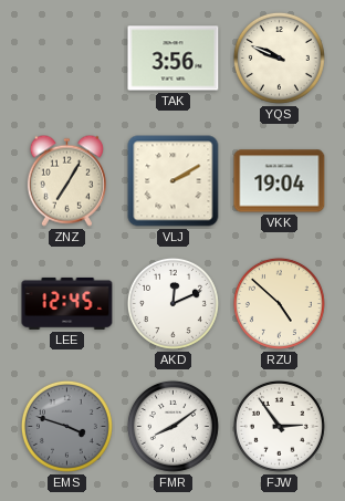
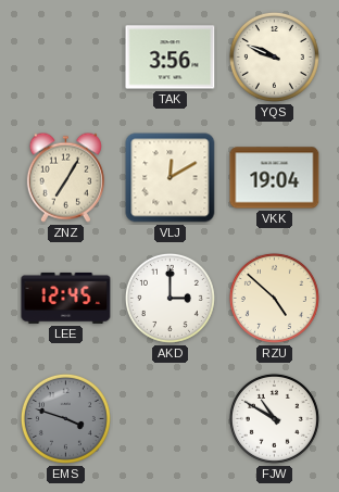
VLJ: 2:10 -> 12:10 (171, 178)
AKD: 12:11 -> 3:00 (169, 298)
FMR: 8:09 -> none (172, 426)
FJW: 2:54 -> 10:50 (274, 418)
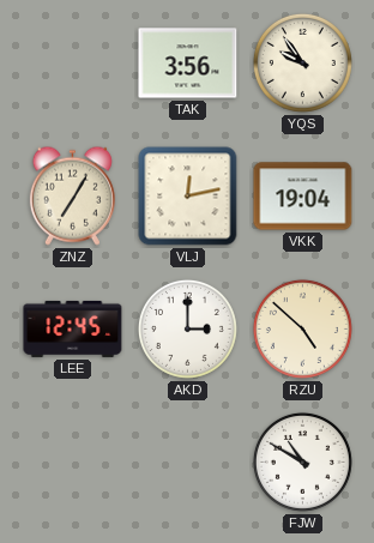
YQS: 9:49 -> 9:54 (302, 62)
VLJ: 12:10 -> 12:13 (188, 197)
EMS: 3:48 -> none (65, 418)
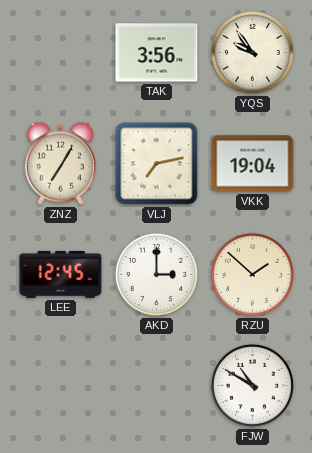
VLJ: 12:13 -> 7:13 (157, 164)
RZU: 4:52 -> 1:52 (252, 274)
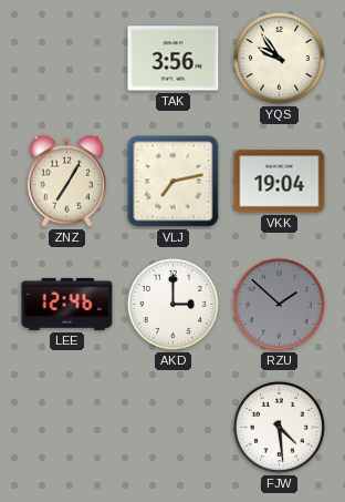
LEE: 12:45 -> 12:46 (67, 304)
RZU dial: cream -> grey (279, 304)
FJW: 10:50 -> 4:29 (279, 427)
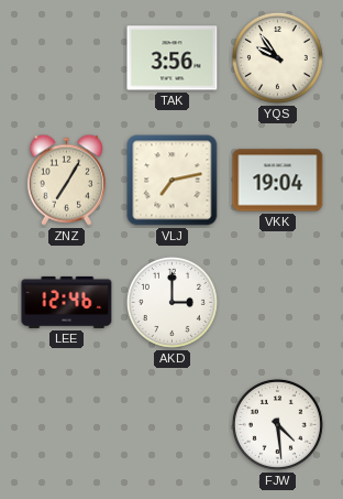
RZU: 1:52 -> none (279, 304)
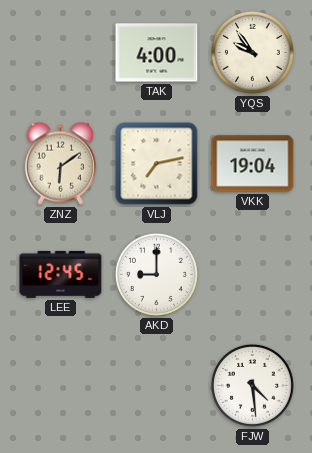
TAK: 3:56 -> 4:00 (157, 53)
ZNZ: 7:05 -> 6:09 (60, 163)
LEE: 12:46 -> 12:45 (61, 274)
AKD: 3:00 -> 9:00 (156, 274)
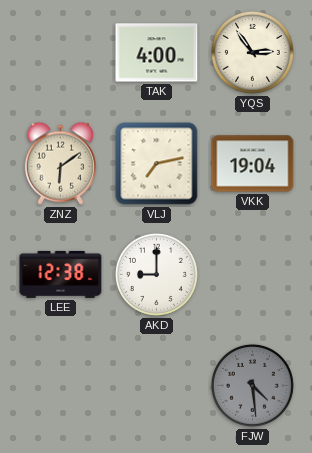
YQS: 9:54 -> 2:54 (252, 52)
LEE: 12:45 -> 12:38 (61, 274)
FJW dial: white -> grey (252, 385)
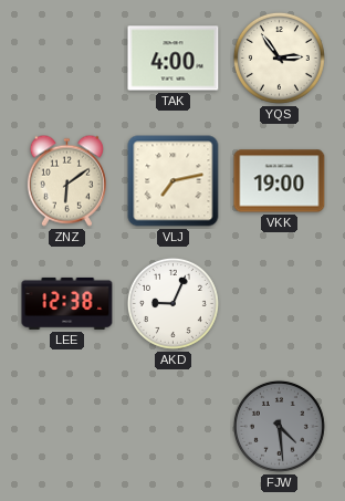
VKK: 19:04 -> 19:00 (280, 181)
AKD: 9:00 -> 9:04 (172, 303)
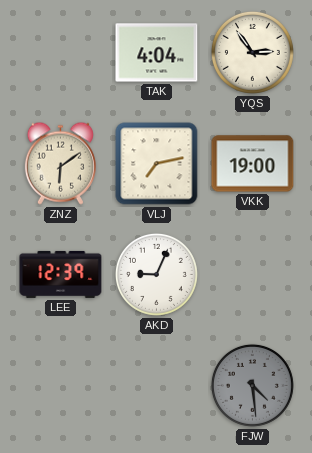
TAK: 4:00 -> 4:04 (157, 53)
LEE: 12:38 -> 12:39 (61, 274)
